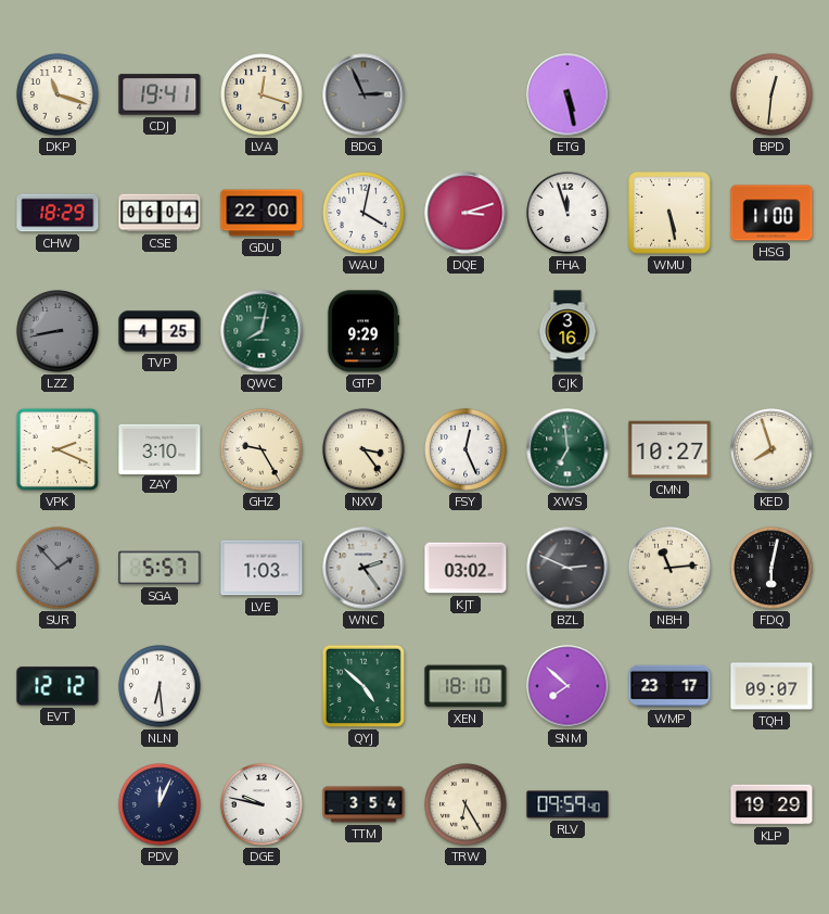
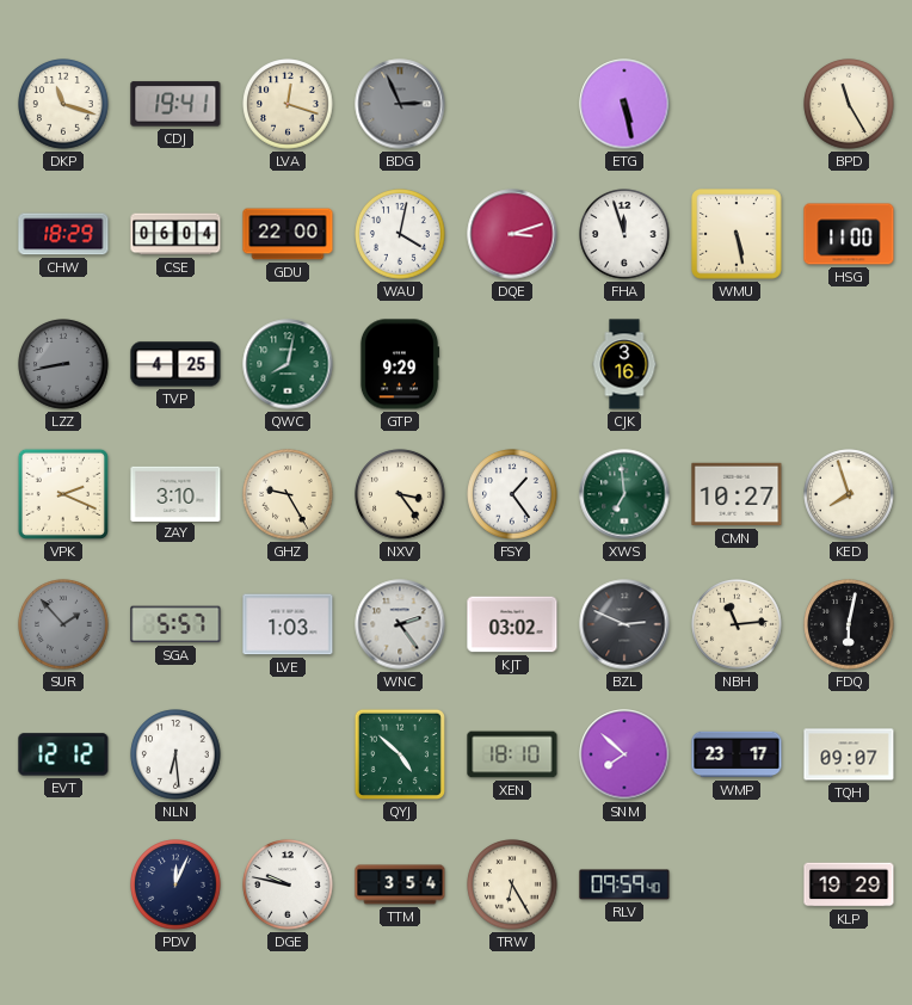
BPD: 12:31 -> 11:25 (849, 104)
FSY: 12:26 -> 1:24 (512, 494)
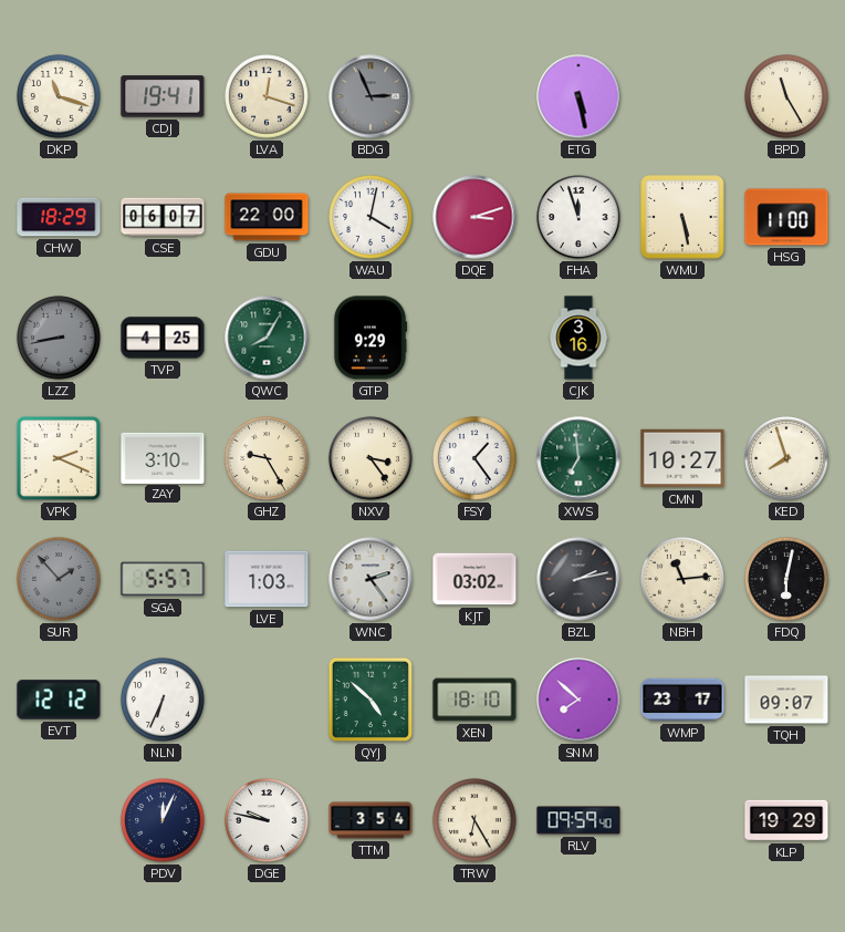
CSE: 06:04 -> 06:07 (163, 217)
QWC: 8:02 -> 8:05 (267, 338)
BZL: 2:49 -> 2:13 (578, 579)
NLN: 6:29 -> 6:34 (163, 700)
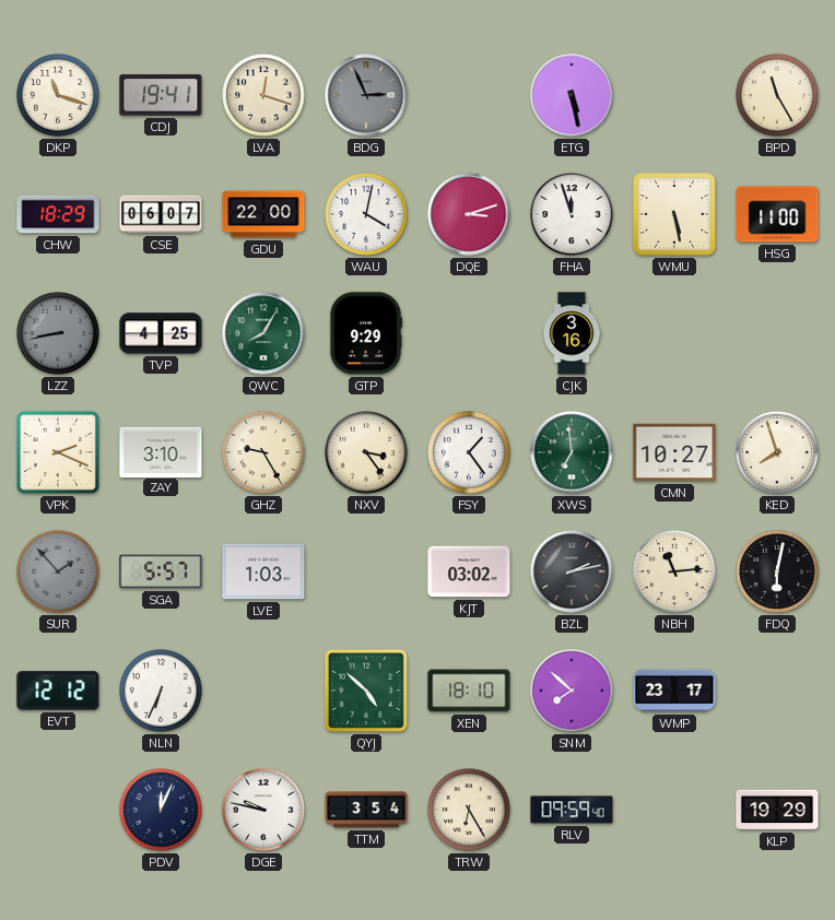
WNC: 2:24 -> none (371, 579)
TQH: 09:07 -> none (786, 700)
